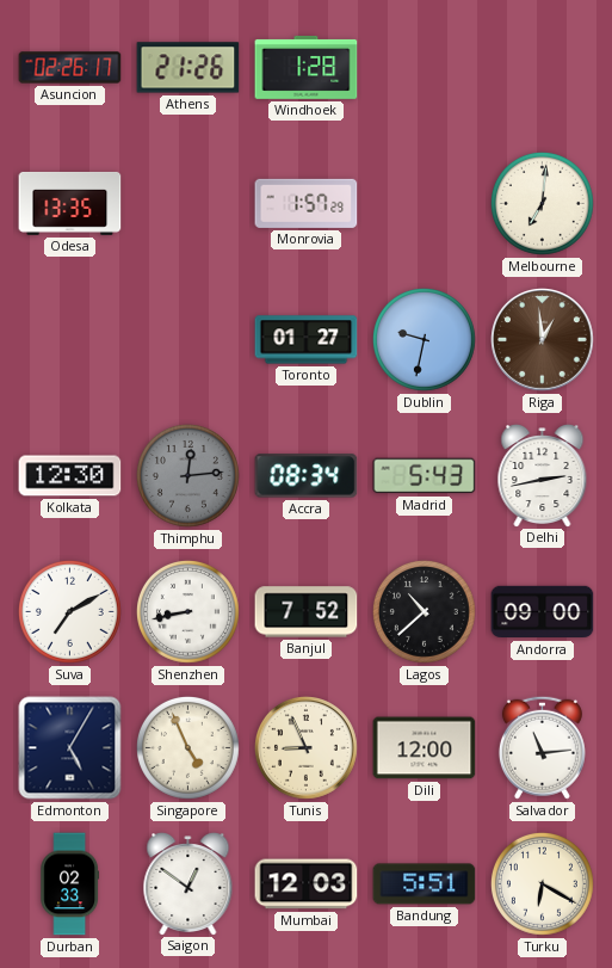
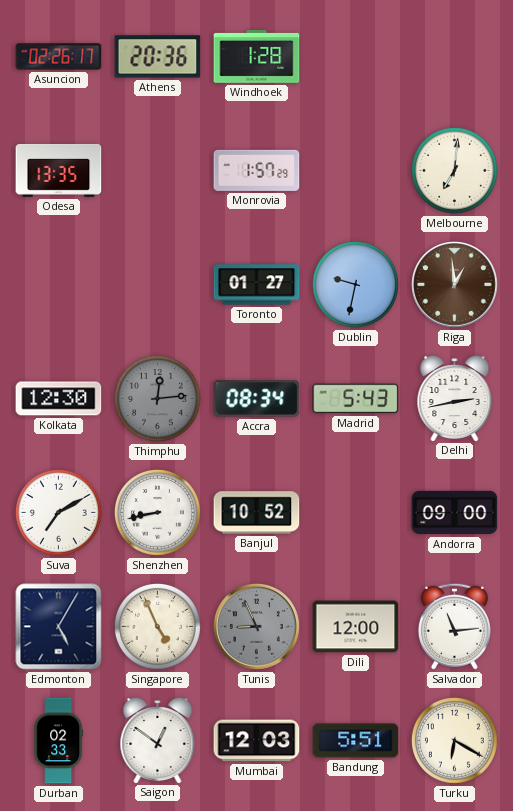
Athens: 21:26 -> 20:36 (158, 57)
Banjul: 7:52 -> 10:52 (257, 513)
Lagos: 10:38 -> none (424, 611)
Tunis dial: cream -> grey (257, 627)
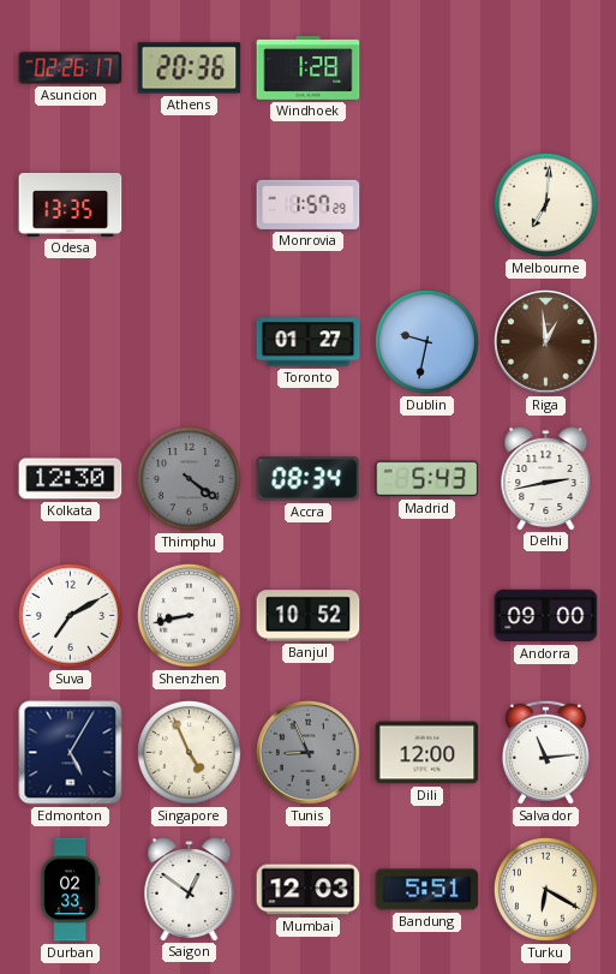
Thimphu: 12:14 -> 4:21 (189, 478)
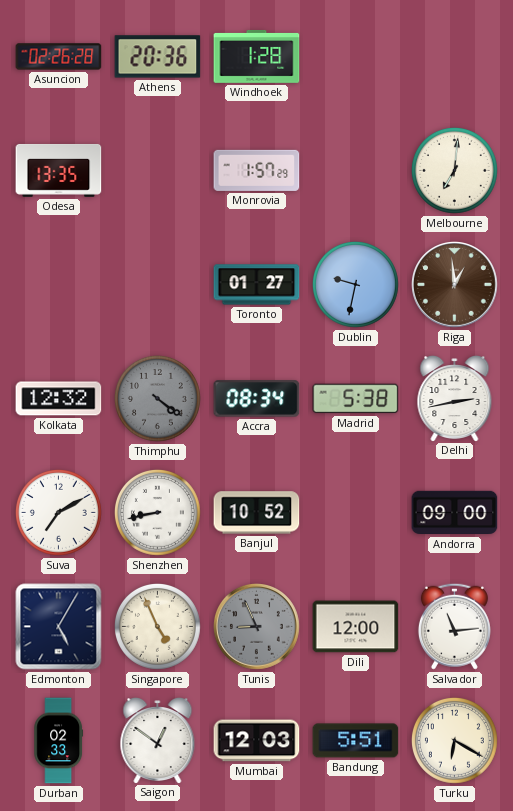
Asuncion: 02:26:17 -> 02:26:28 (59, 57)
Kolkata: 12:30 -> 12:32 (59, 399)
Madrid: 5:43 -> 5:38 (356, 399)
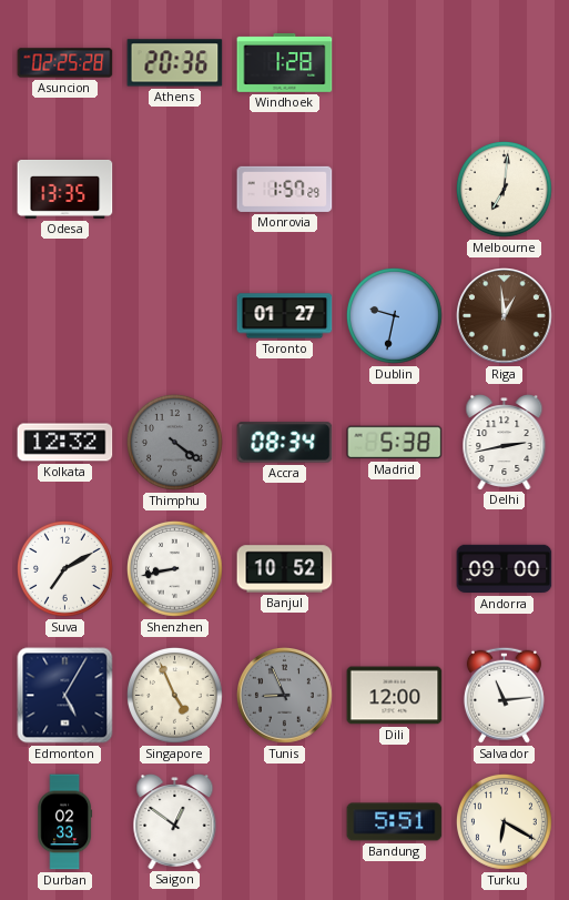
Asuncion: 02:26 -> 02:25 (65, 63)
Mumbai: 12:03 -> none (257, 741)
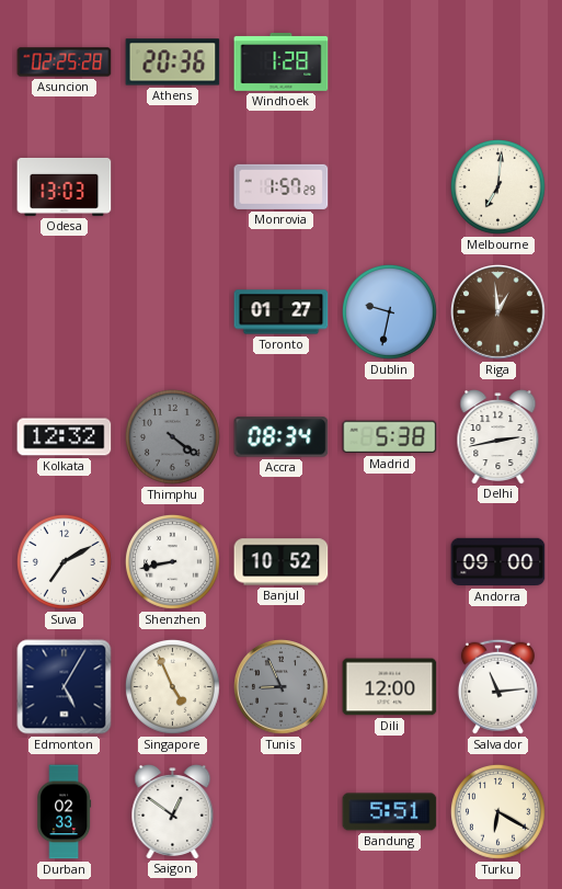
Odesa: 13:35 -> 13:03 (65, 186)
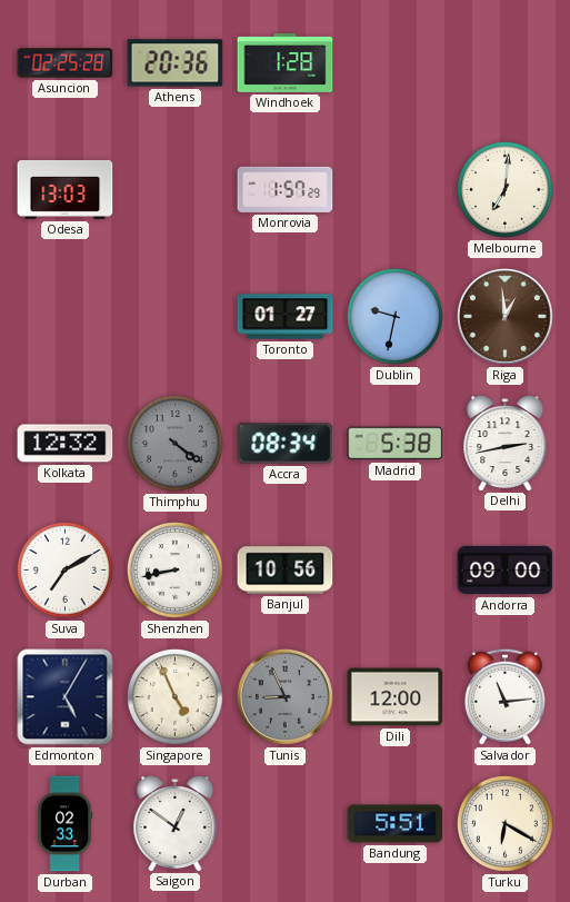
Banjul: 10:52 -> 10:56 (286, 571)
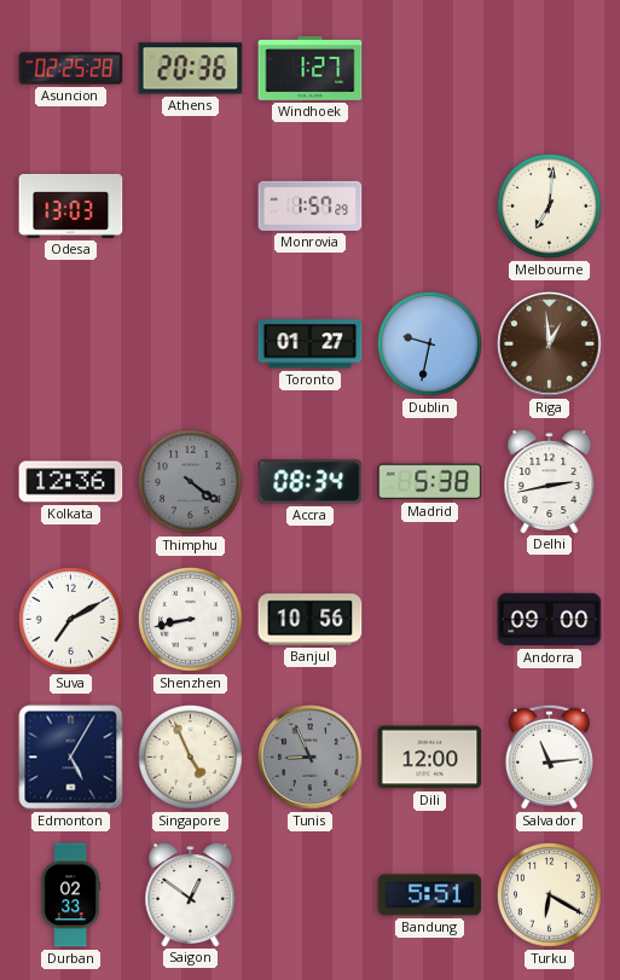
Windhoek: 1:28 -> 1:27 (311, 69)
Kolkata: 12:32 -> 12:36 (71, 482)
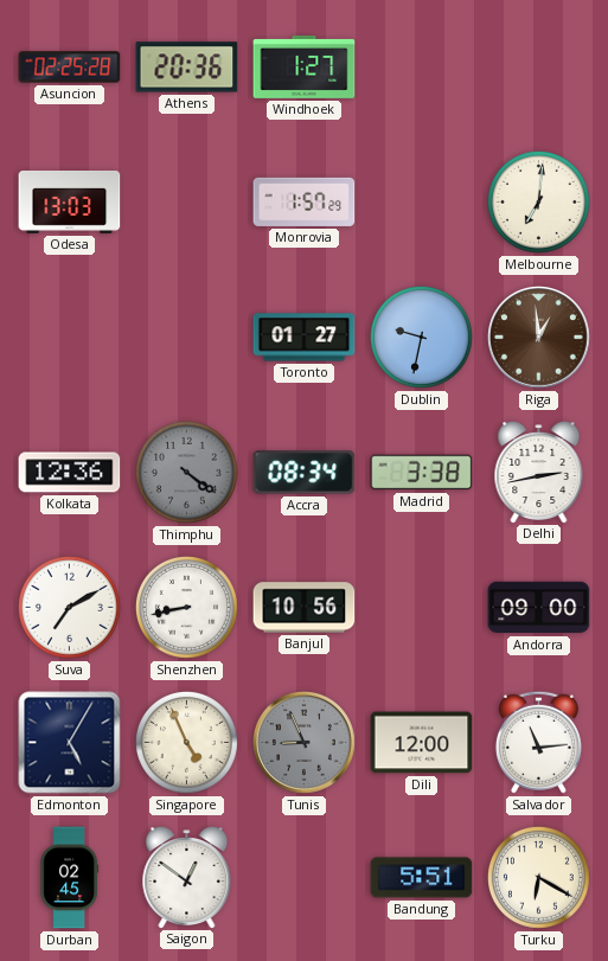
Madrid: 5:38 -> 3:38 (422, 473)
Durban: 02:33 -> 02:45 (70, 878)
